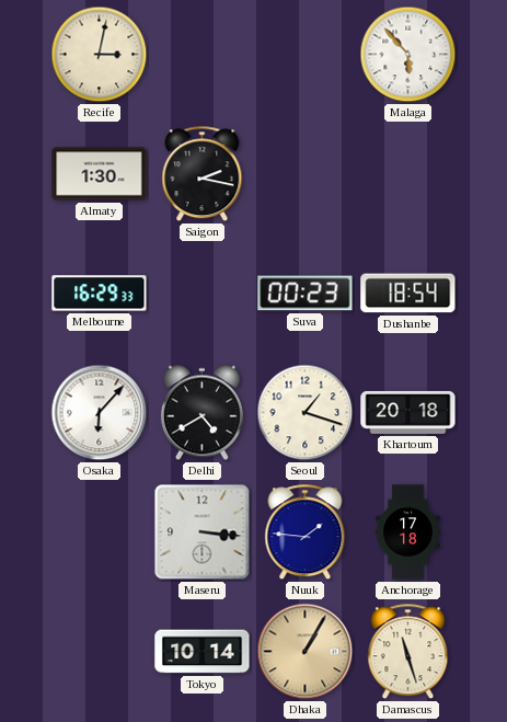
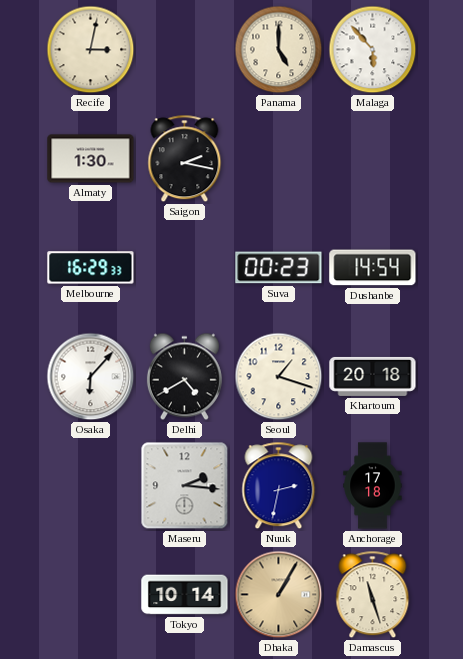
Panama: none -> 5:00 (279, 50)
Dushanbe: 18:54 -> 14:54 (373, 268)
Maseru: 3:16 -> 2:16 (185, 486)
Nuuk: 1:46 -> 2:32 (279, 486)
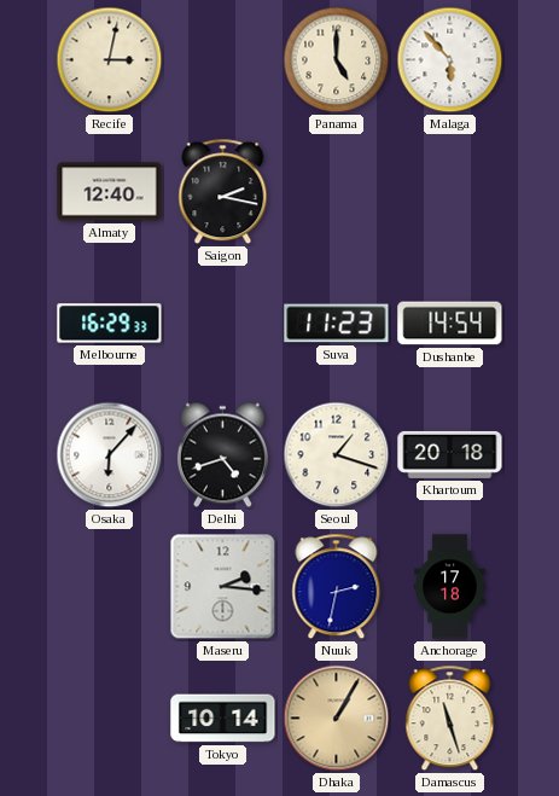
Almaty: 1:30 -> 12:40 (110, 192)
Suva: 00:23 -> 11:23 (337, 324)
Delhi: 4:40 -> 4:42 (222, 455)
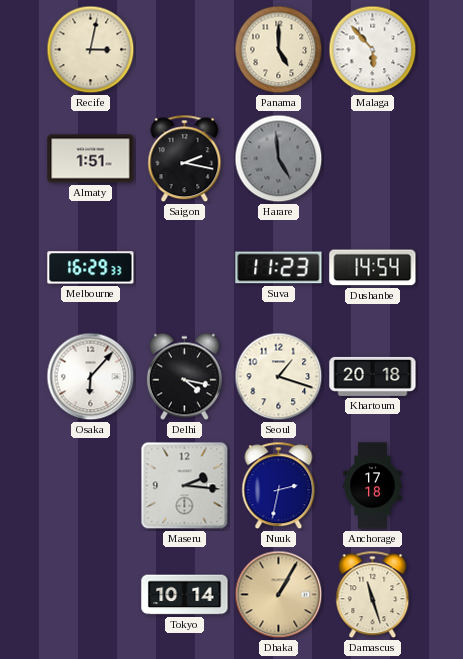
Almaty: 12:40 -> 1:51 (91, 159)
Harare: none -> 4:59 (279, 159)
Delhi: 4:42 -> 4:17 (184, 377)
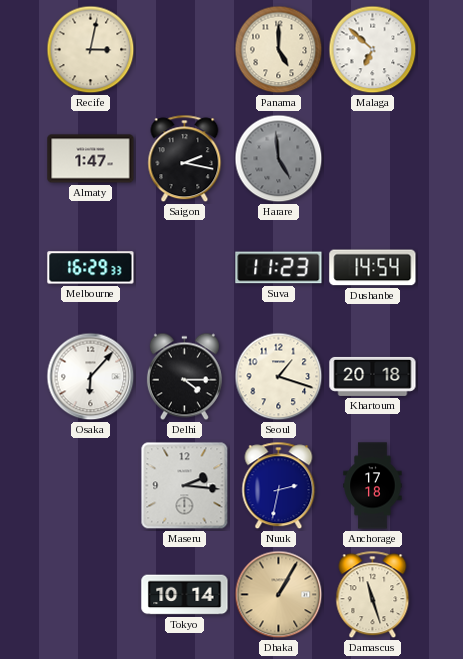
Malaga: 5:53 -> 6:52 (373, 50)
Almaty: 1:51 -> 1:47 (91, 159)
Delhi: 4:17 -> 4:15 (184, 377)
